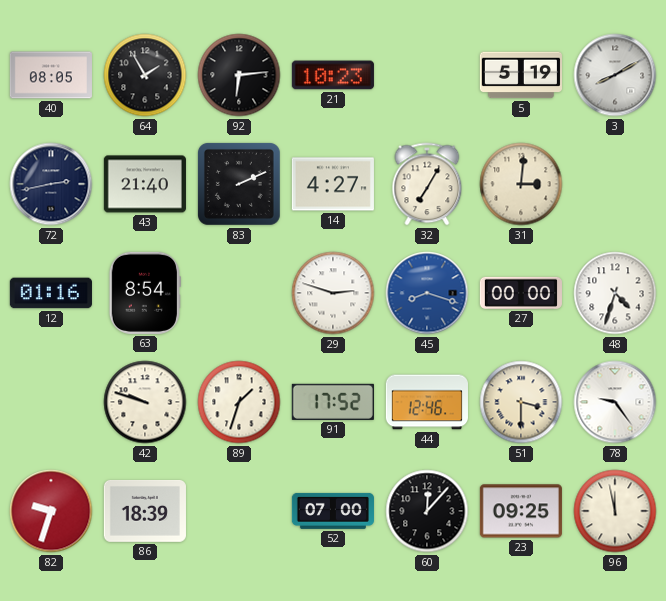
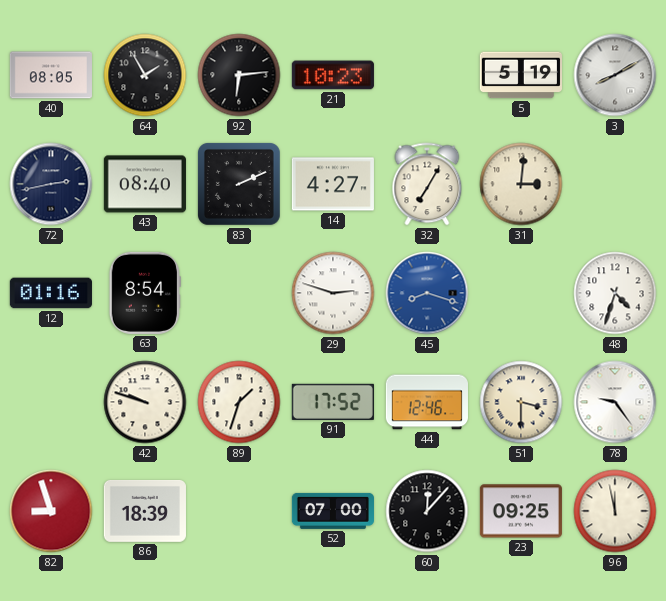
43: 21:40 -> 08:40 (145, 184)
27: 00:00 -> none (521, 293)
82: 9:33 -> 8:57 (51, 511)
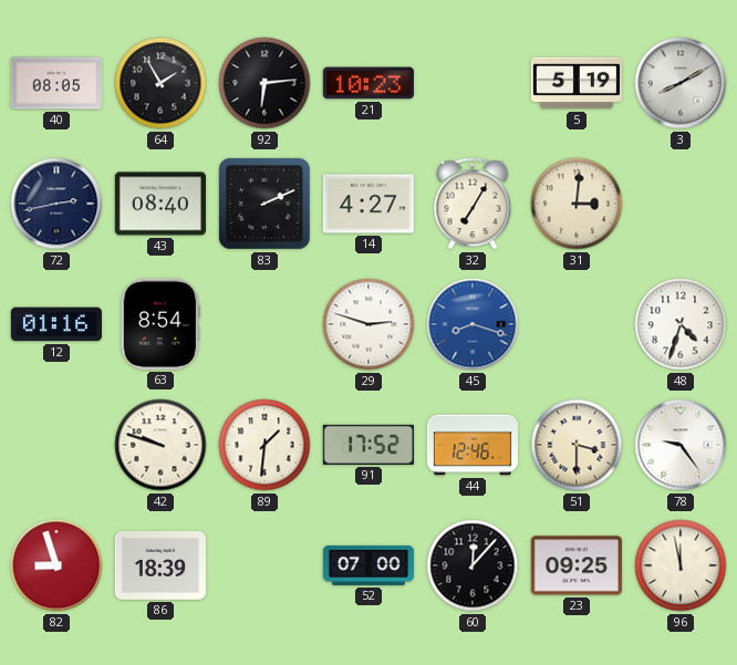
89: 1:33 -> 1:31 (264, 445)
